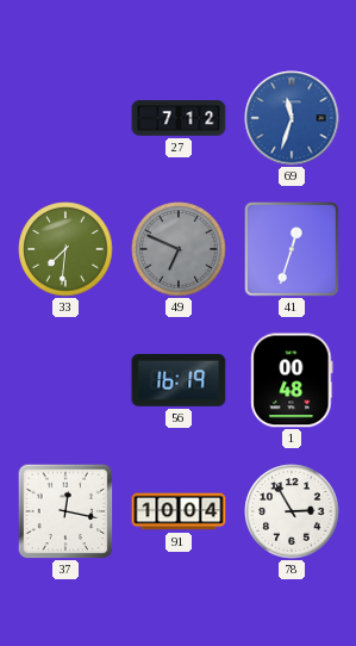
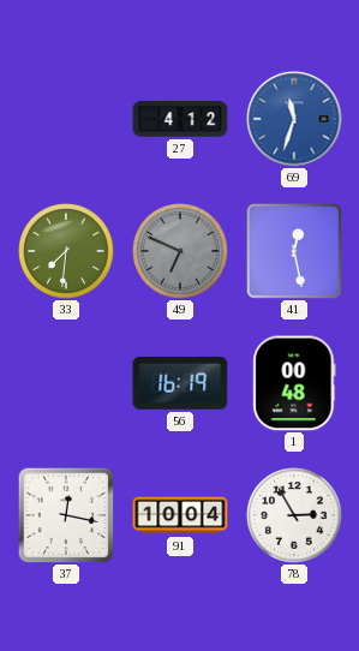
27: 7:12 -> 4:12 (180, 119)
41: 12:33 -> 12:28 (294, 251)
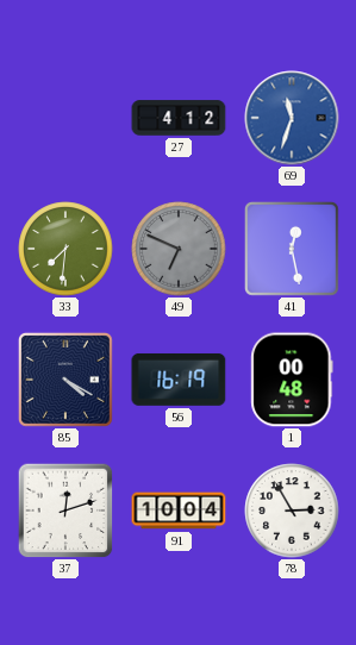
85: none -> 4:20 (65, 380)
37: 12:17 -> 12:12 (65, 511)
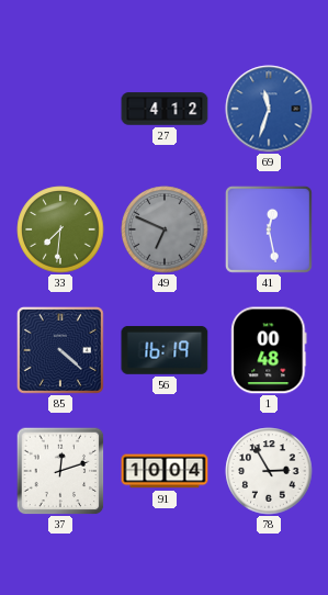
85: 4:20 -> 4:22 (60, 350)
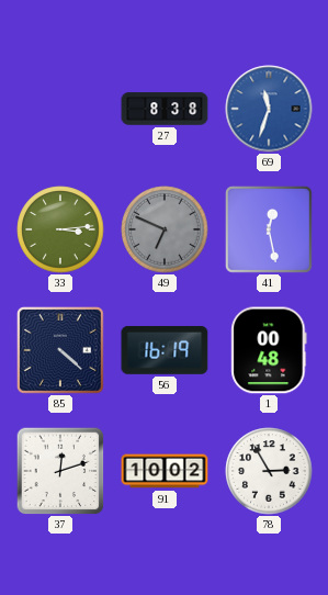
27: 4:12 -> 8:38 (165, 109)
33: 7:31 -> 3:14 (60, 229)
91: 10:04 -> 10:02 (165, 471)
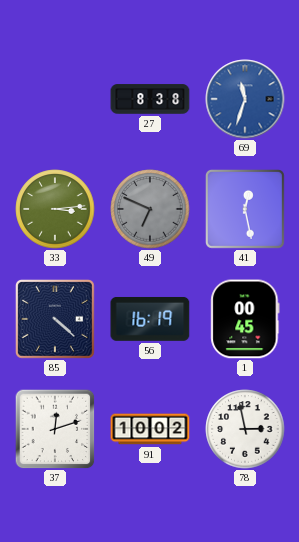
1: 00:48 -> 00:45 (245, 319)
78: 2:55 -> 2:58 (245, 429)
